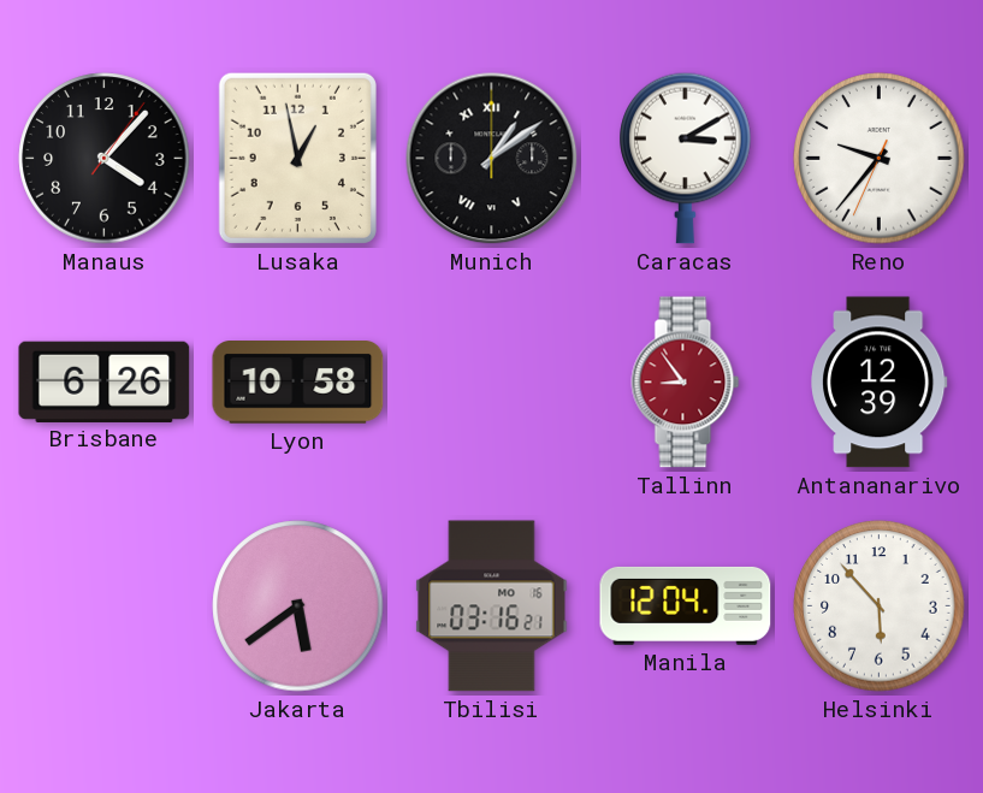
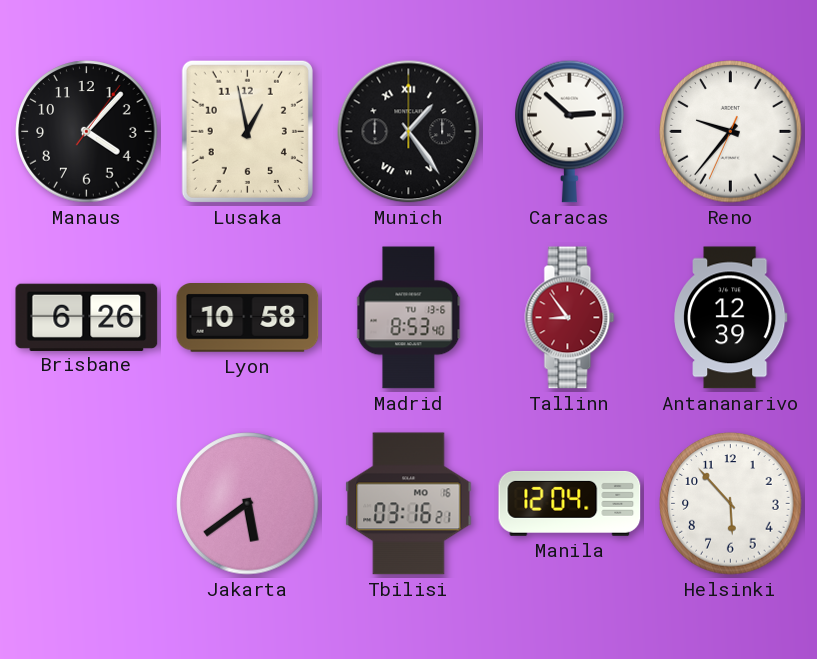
Munich: 1:09 -> 1:24 (409, 132)
Caracas: 3:10 -> 2:52 (570, 131)
Madrid: none -> 8:53 (409, 318)
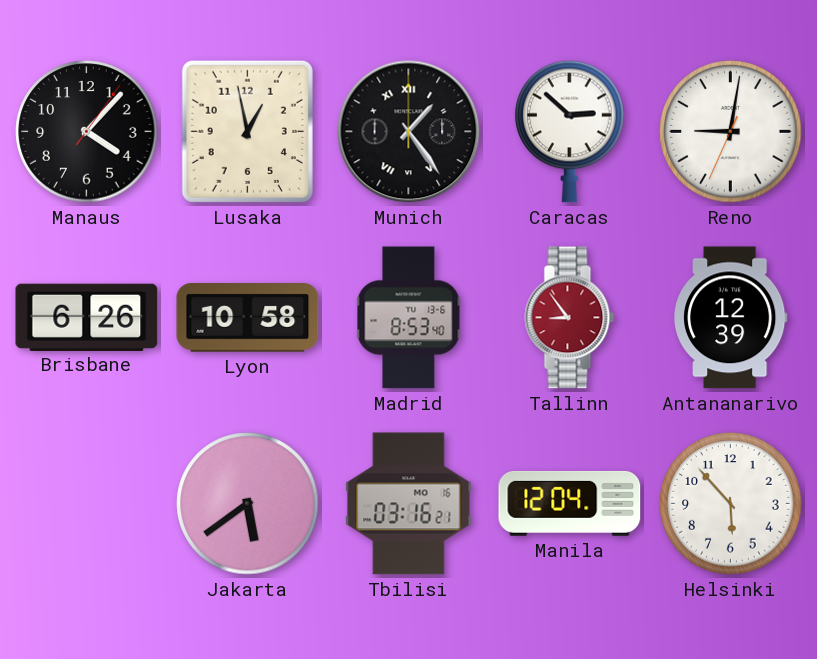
Reno: 9:36 -> 9:01 (731, 132)
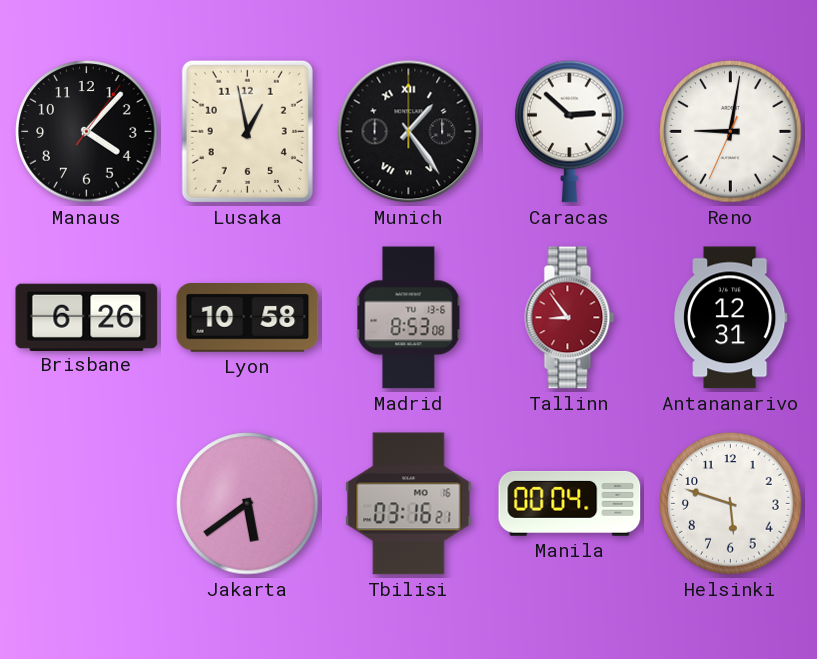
Madrid: 8:53:40 -> 8:53:08 (409, 318)
Antananarivo: 12:39 -> 12:31 (731, 318)
Manila: 12:04 -> 00:04 (570, 503)
Helsinki: 5:53 -> 5:48 (731, 504)
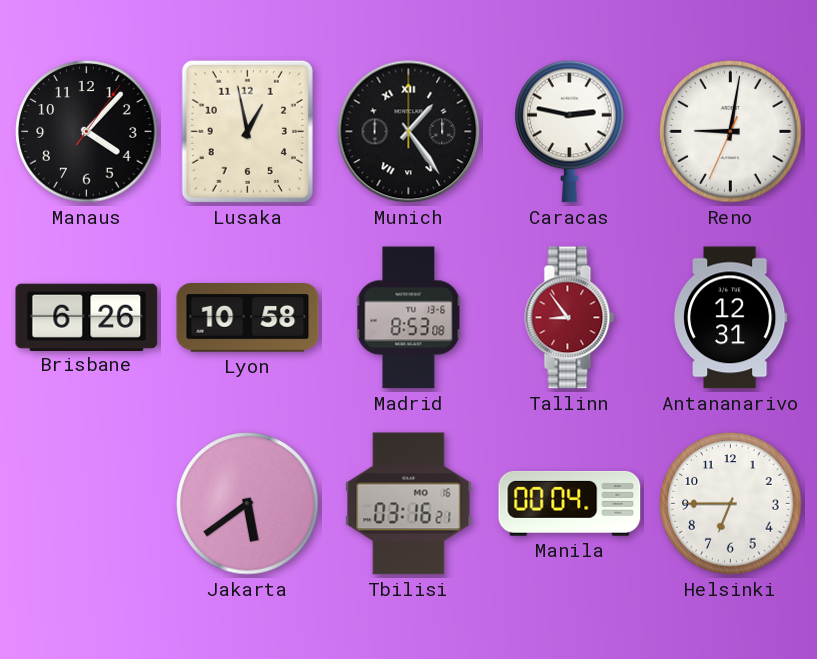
Caracas: 2:52 -> 2:47 (570, 131)
Helsinki: 5:48 -> 6:45 (731, 504)
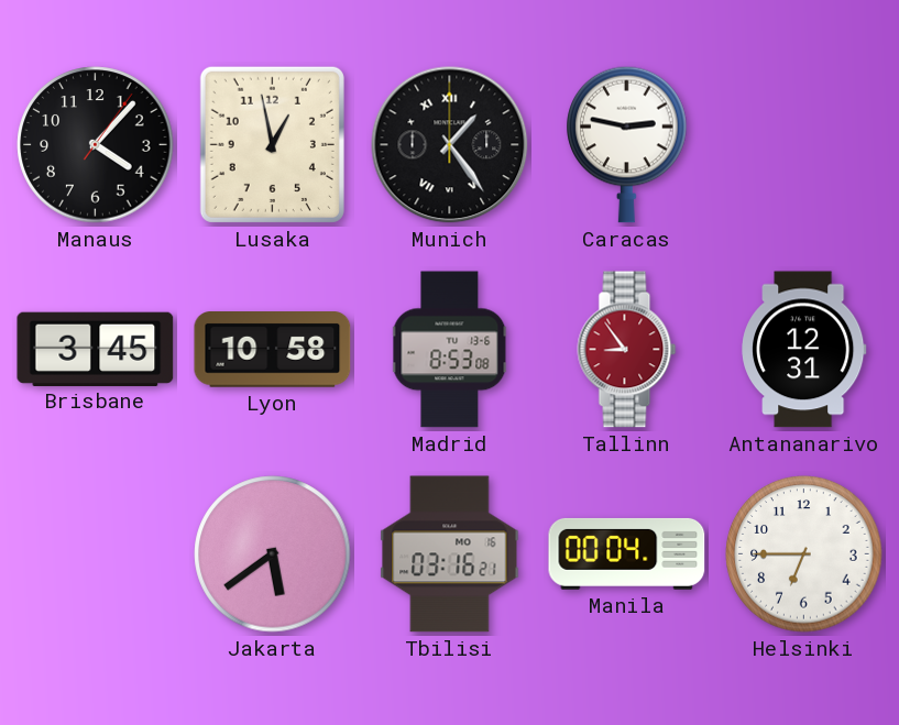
Reno: 9:01 -> none (731, 132)
Brisbane: 6:26 -> 3:45 (96, 349)
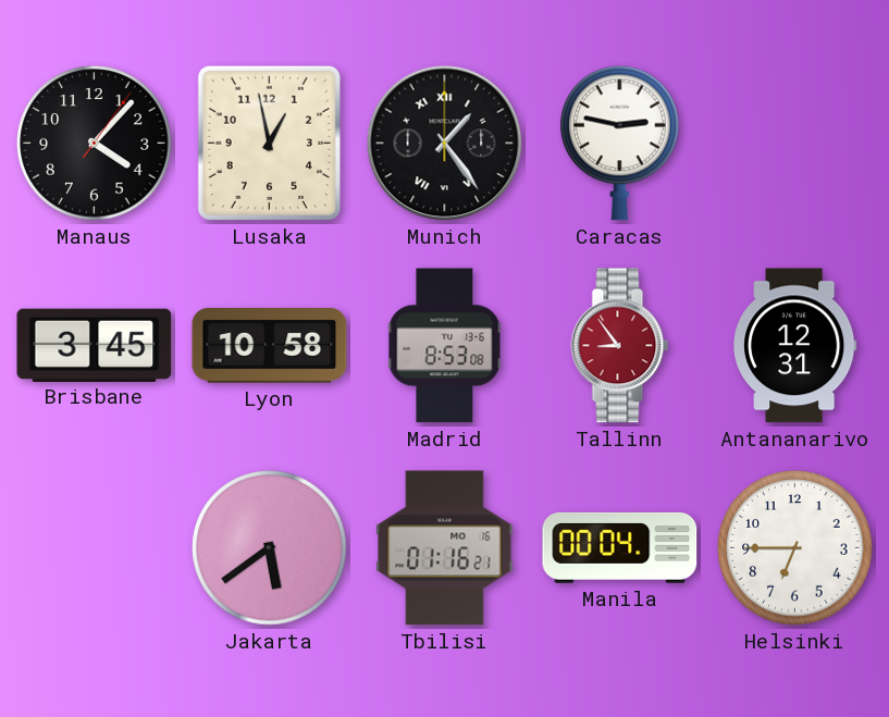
Tbilisi: 03:16 -> 01:16 (445, 548)
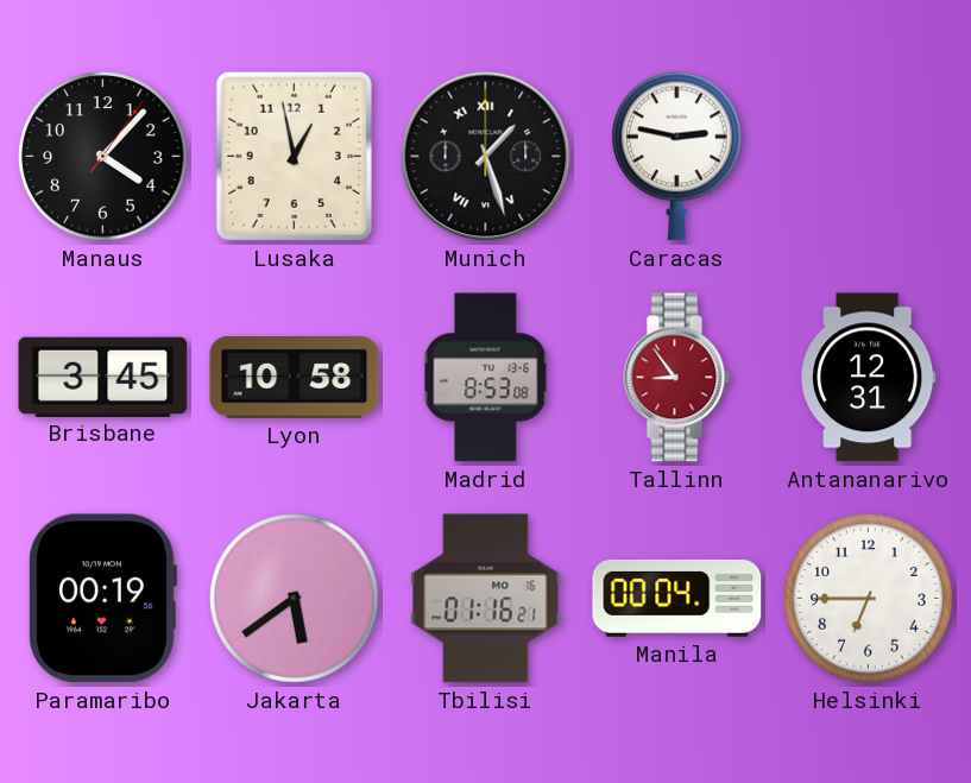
Munich: 1:24 -> 1:27 (486, 157)
Paramaribo: none -> 00:19 (102, 599)
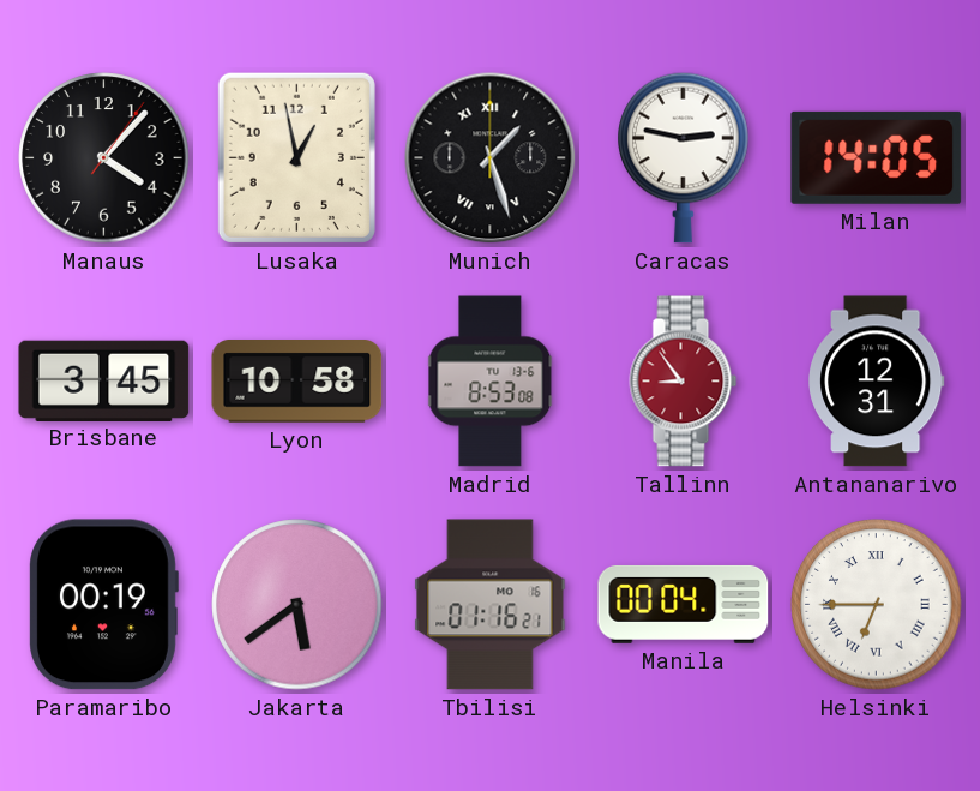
Milan: none -> 14:05 (877, 157)
Helsinki numerals: Arabic -> Roman (877, 605)
